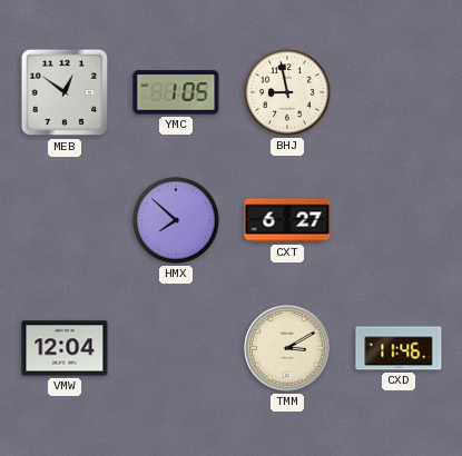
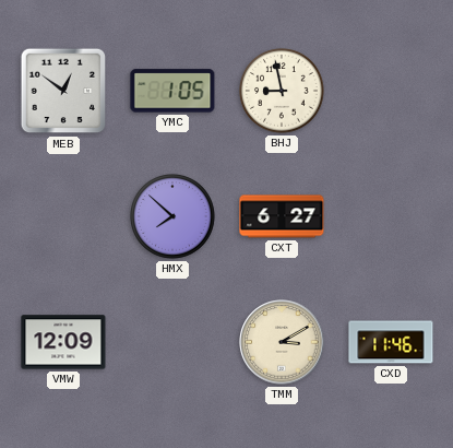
VMW: 12:04 -> 12:09 (63, 342)
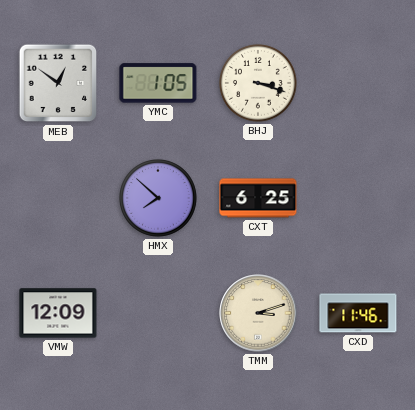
BHJ: 8:58 -> 3:18 (259, 84)
CXT: 6:27 -> 6:25 (258, 198)
TMM: 3:10 -> 3:12 (258, 313)
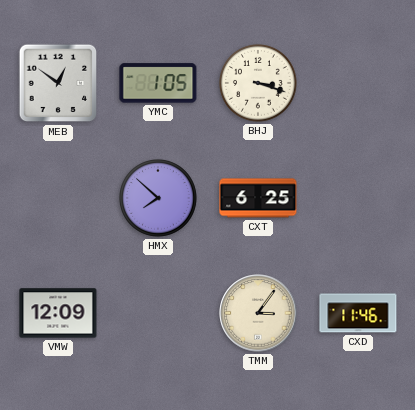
TMM: 3:12 -> 3:06 (258, 313)
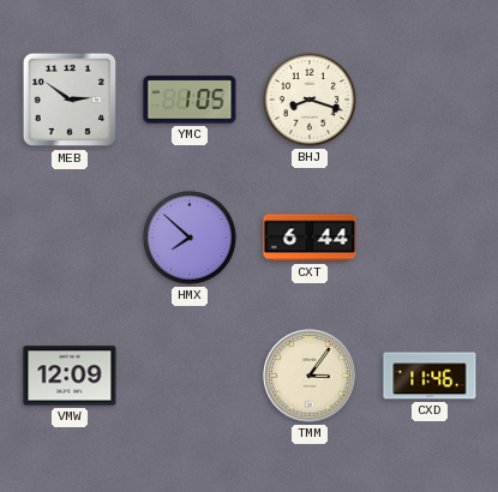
MEB: 12:51 -> 2:51 (70, 100)
BHJ: 3:18 -> 8:18 (311, 101)
CXT: 6:25 -> 6:44 (310, 238)
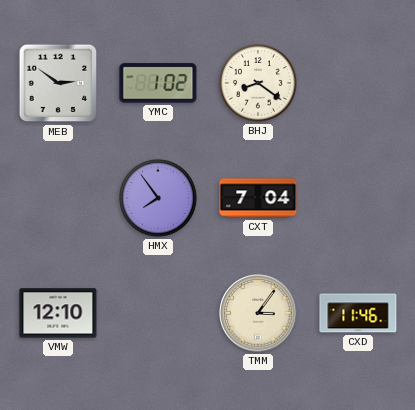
YMC: 1:05 -> 1:02 (158, 83)
BHJ: 8:18 -> 8:21 (259, 84)
HMX: 7:52 -> 7:54 (159, 199)
CXT: 6:44 -> 7:04 (258, 198)
VMW: 12:09 -> 12:10 (58, 313)
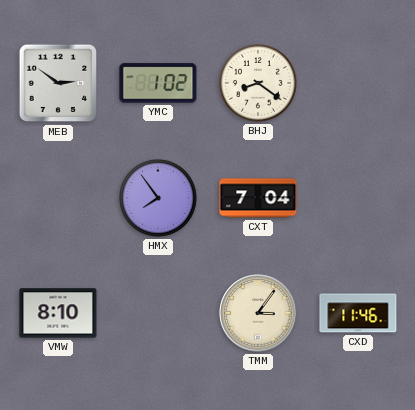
VMW: 12:10 -> 8:10 (58, 313)
